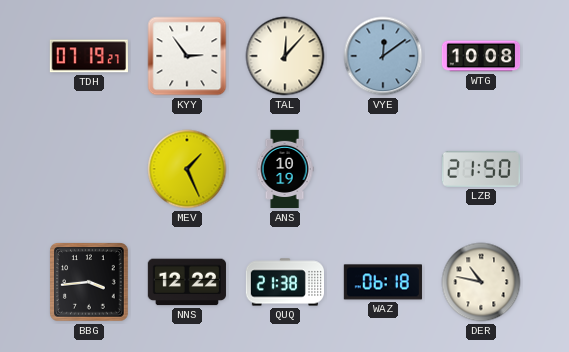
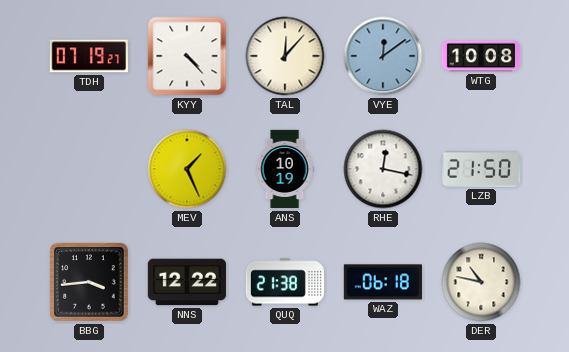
KYY: 2:54 -> 4:23 (187, 56)
RHE: none -> 12:17 (383, 169)
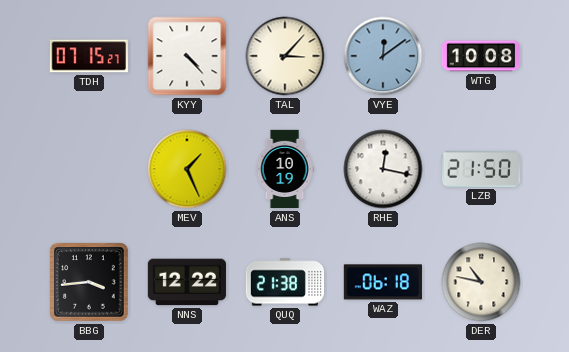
TDH: 07:19 -> 07:15 (89, 56)
TAL: 12:07 -> 3:07 (285, 56)
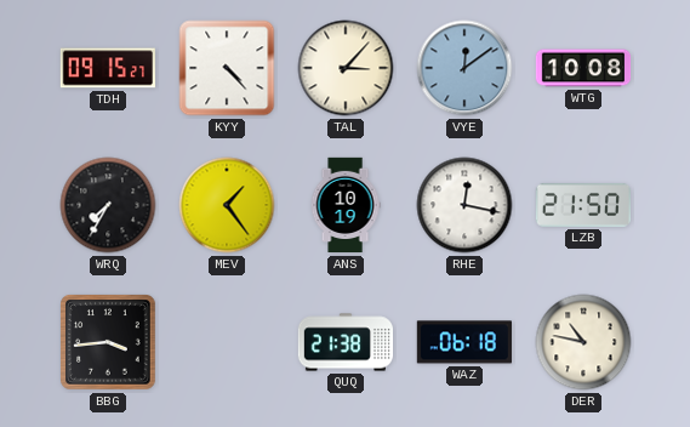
TDH: 07:15 -> 09:15 (108, 68)
WRQ: none -> 7:35 (108, 205)
MEV: 1:26 -> 1:24 (227, 205)
NNS: 12:22 -> none (187, 282)
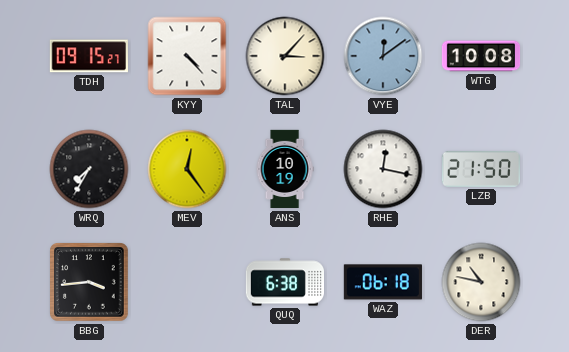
MEV: 1:24 -> 12:24 (187, 169)
QUQ: 21:38 -> 6:38 (284, 282)
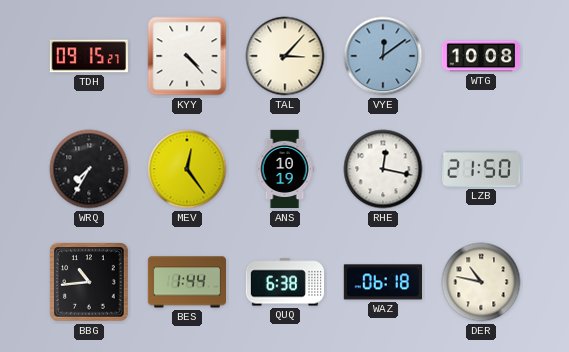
BBG: 3:44 -> 10:44 (89, 282)
BES: none -> 1:44 (186, 282)
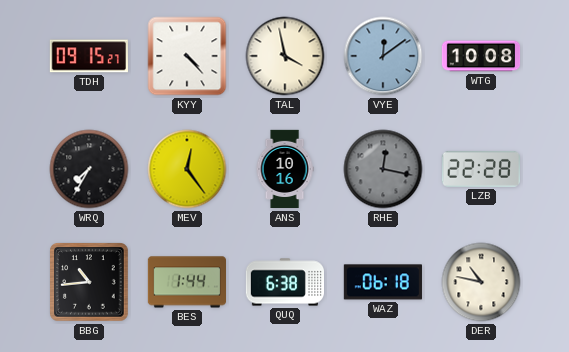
TAL: 3:07 -> 3:58 (285, 56)
ANS: 10:19 -> 10:16 (285, 169)
RHE dial: white -> grey (383, 169)
LZB: 21:50 -> 22:28 (480, 169)
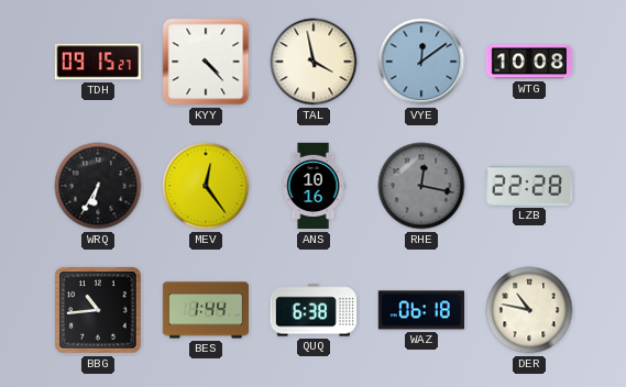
WRQ: 7:35 -> 6:35 (98, 186)
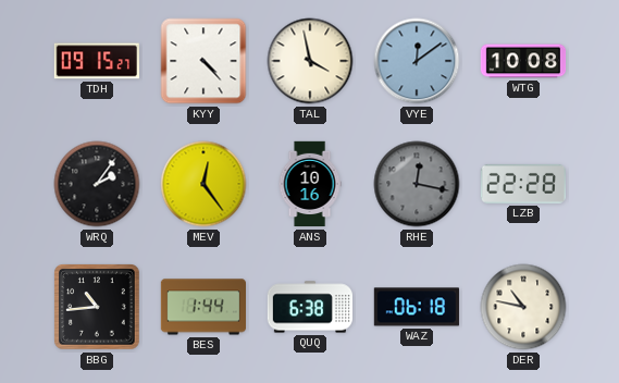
WRQ: 6:35 -> 2:06 (97, 184)
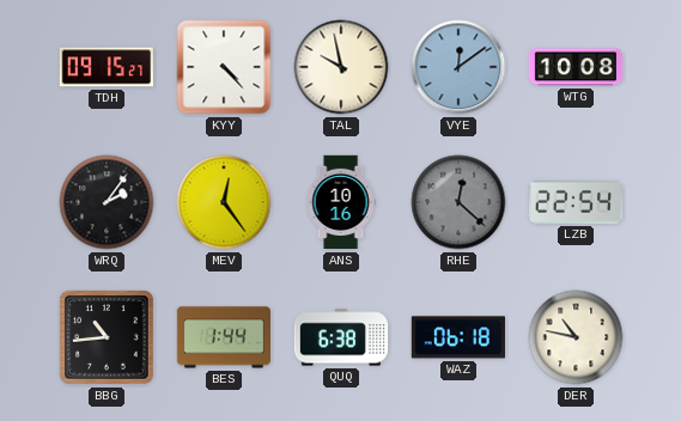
TAL: 3:58 -> 9:58 (341, 67)
RHE: 12:17 -> 12:22 (458, 202)
LZB: 22:28 -> 22:54 (574, 202)
